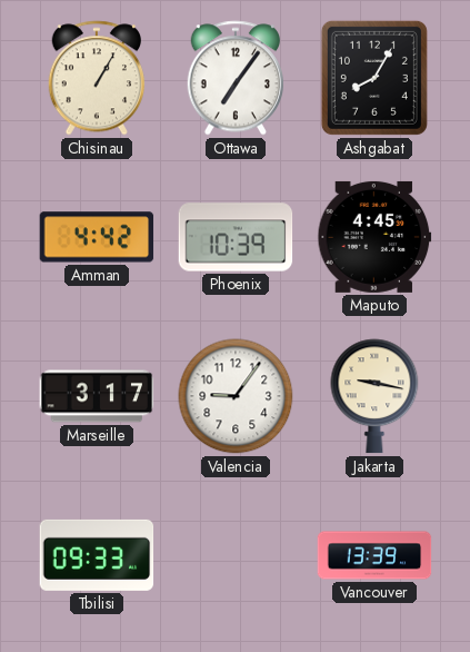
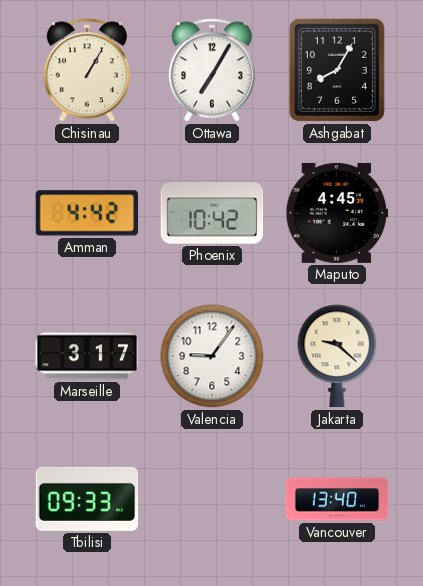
Ottawa: 7:06 -> 7:05 (211, 70)
Phoenix: 10:39 -> 10:42 (212, 213)
Jakarta: 9:17 -> 9:22 (337, 356)
Vancouver: 13:39 -> 13:40 (337, 499)
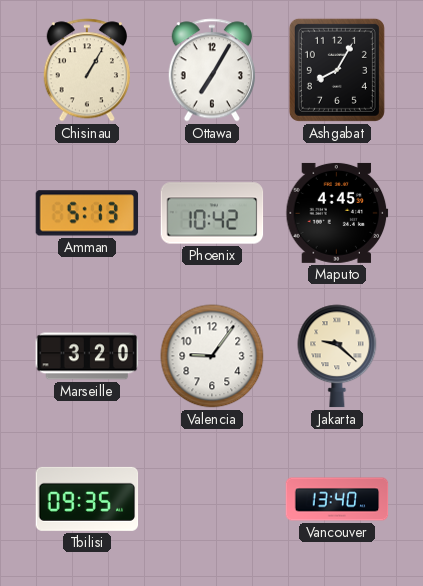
Amman: 4:42 -> 5:13 (87, 213)
Marseille: 3:17 -> 3:20 (87, 356)
Tbilisi: 09:33 -> 09:35 (87, 499)
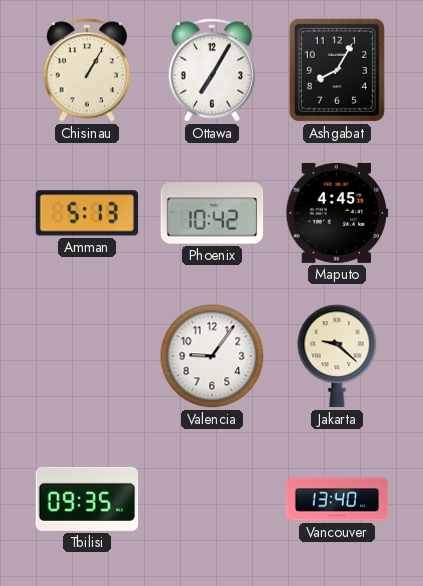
Marseille: 3:20 -> none (87, 356)
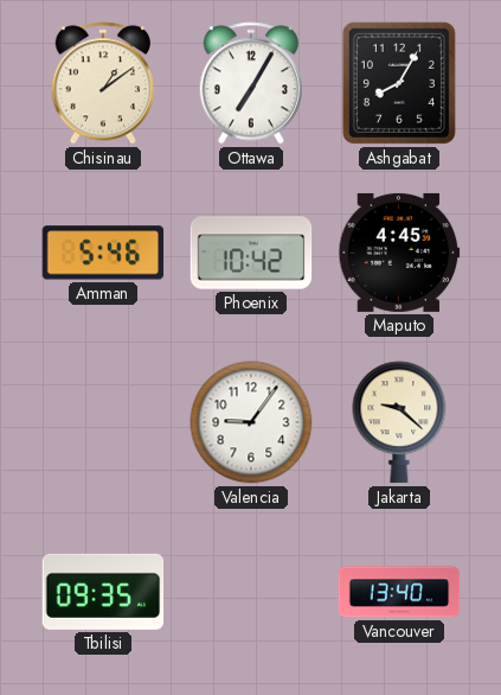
Chisinau: 1:05 -> 1:09 (102, 83)
Amman: 5:13 -> 5:46 (103, 253)
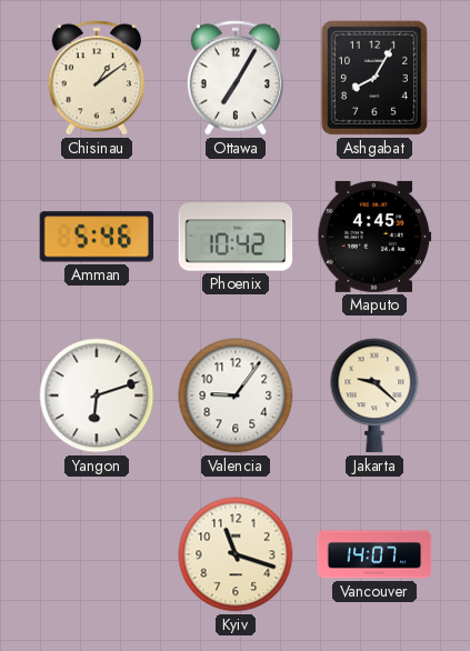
Yangon: none -> 6:12 (97, 395)
Tbilisi: 09:35 -> none (103, 592)
Kyiv: none -> 11:18 (236, 554)
Vancouver: 13:40 -> 14:07 (374, 554)
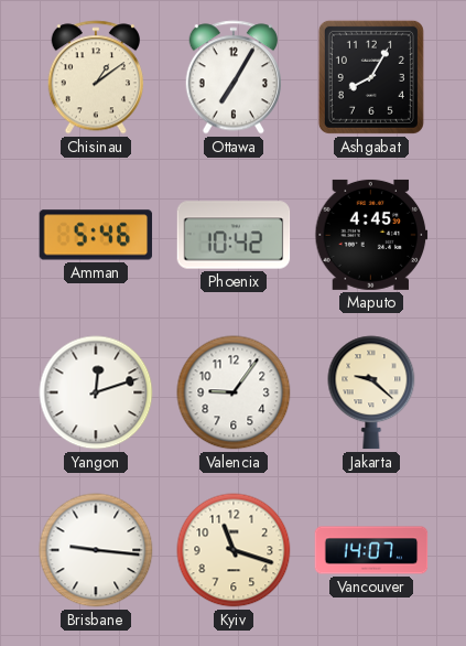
Yangon: 6:12 -> 12:12 (96, 392)
Brisbane: none -> 9:16 (96, 550)
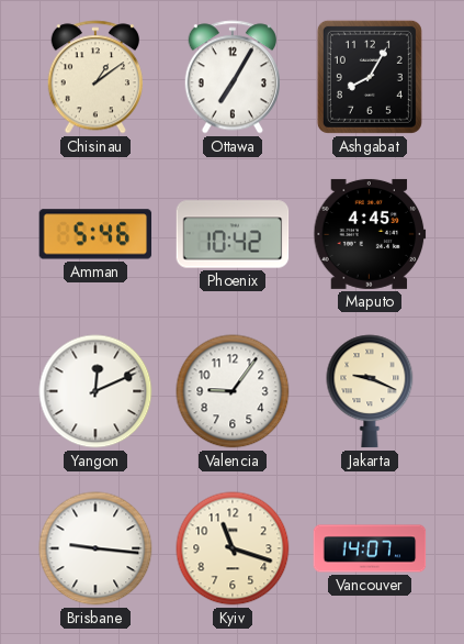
Yangon: 12:12 -> 12:11 (95, 391)
Jakarta: 9:22 -> 9:19 (370, 391)
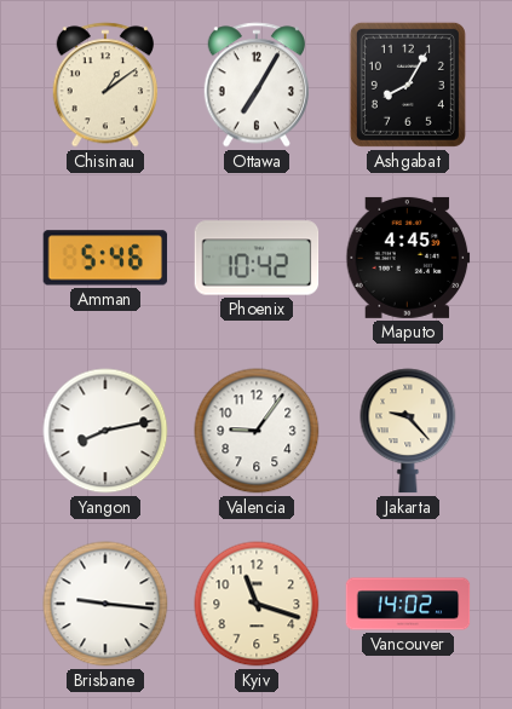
Yangon: 12:11 -> 8:13 (105, 431)
Jakarta: 9:19 -> 9:23 (408, 431)
Vancouver: 14:07 -> 14:02 (408, 604)
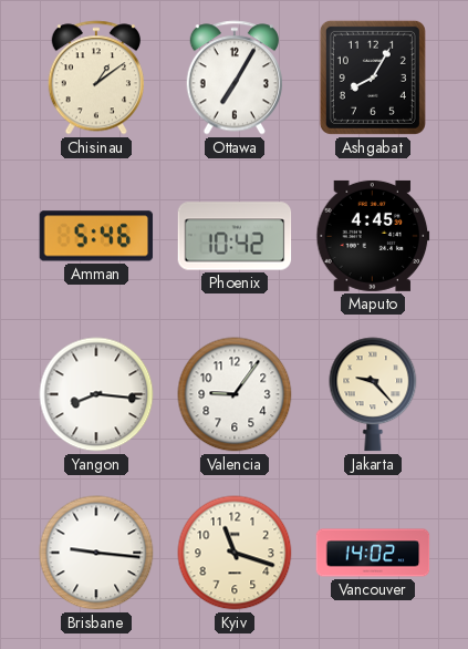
Yangon: 8:13 -> 8:16 (96, 394)
